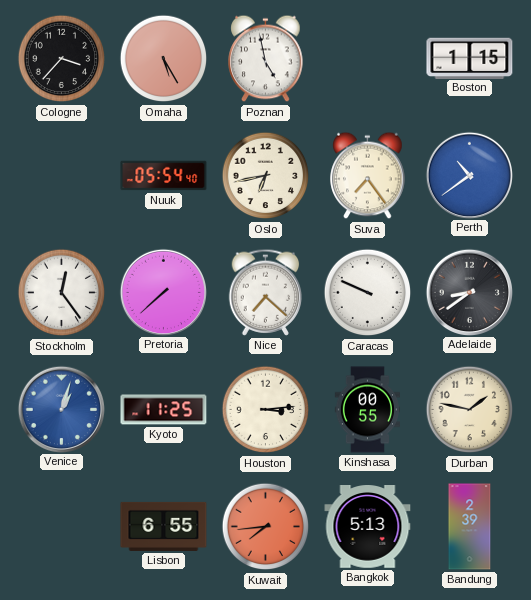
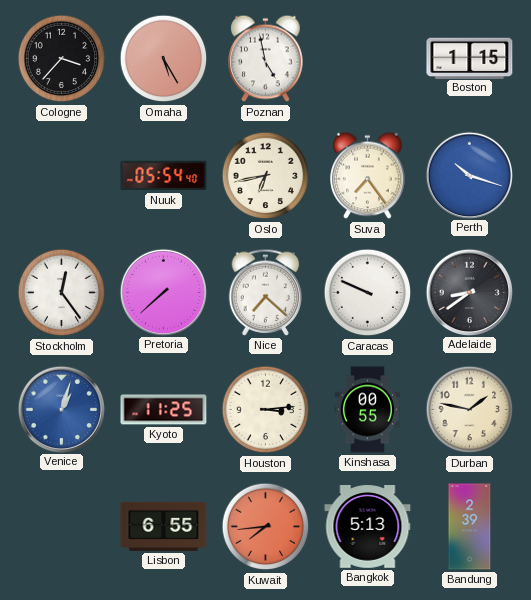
Perth: 10:39 -> 10:18 (469, 175)
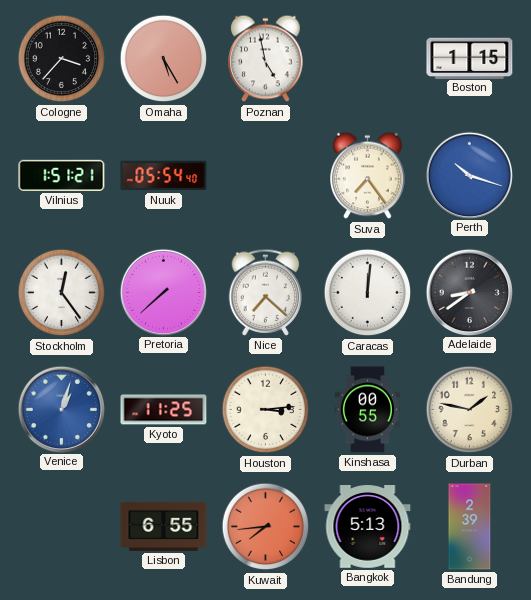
Vilnius: none -> 1:51 (62, 175)
Oslo: 6:43 -> none (266, 176)
Caracas: 9:49 -> 12:01 (368, 293)
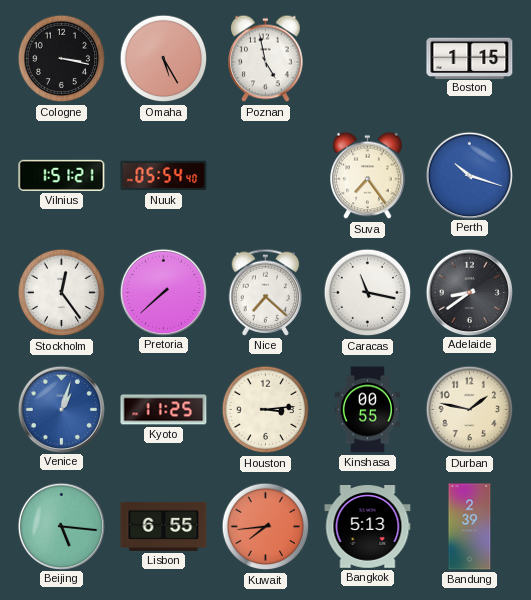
Cologne: 3:37 -> 3:17 (62, 59)
Caracas: 12:01 -> 11:17 (368, 293)
Beijing: none -> 5:16 (61, 526)
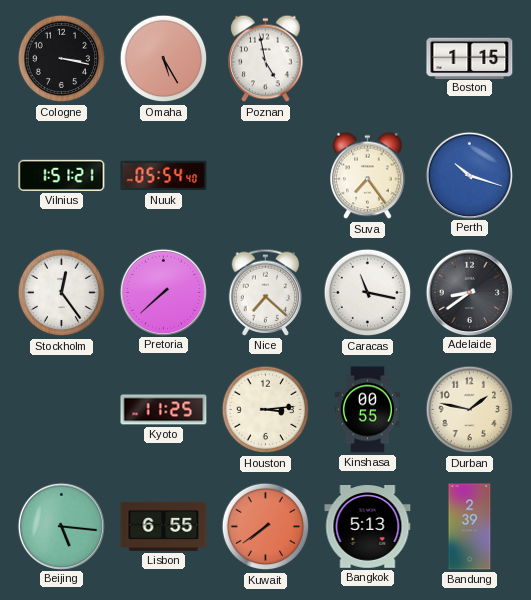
Venice: 1:03 -> none (61, 409)
Kuwait: 7:44 -> 7:39 (266, 527)
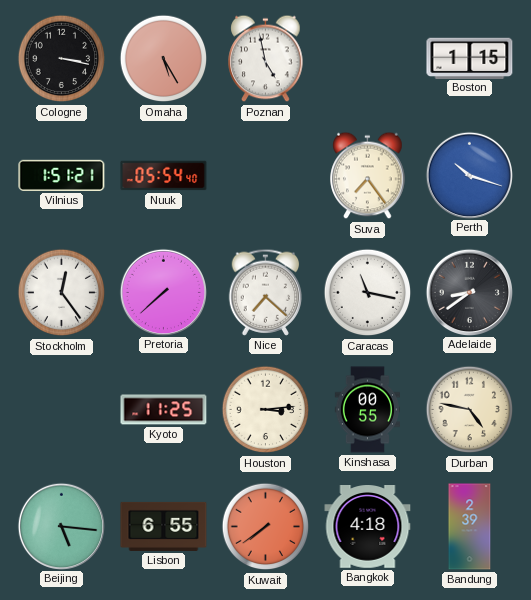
Durban: 1:47 -> 4:47 (470, 410)
Bangkok: 5:13 -> 4:18 (368, 527)
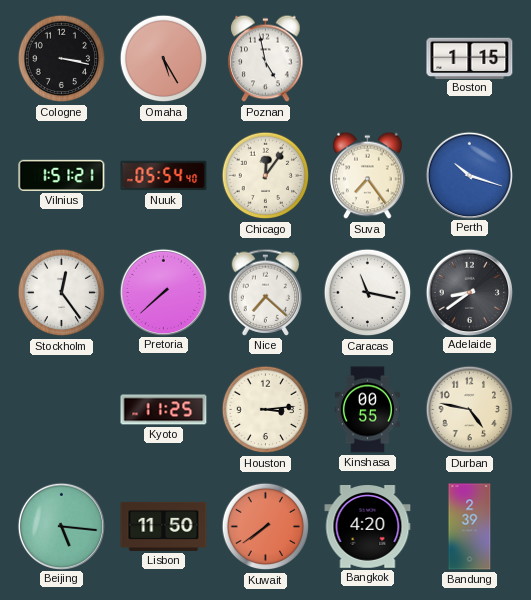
Chicago: none -> 12:06 (266, 176)
Lisbon: 6:55 -> 11:50 (164, 526)
Bangkok: 4:18 -> 4:20 (368, 527)
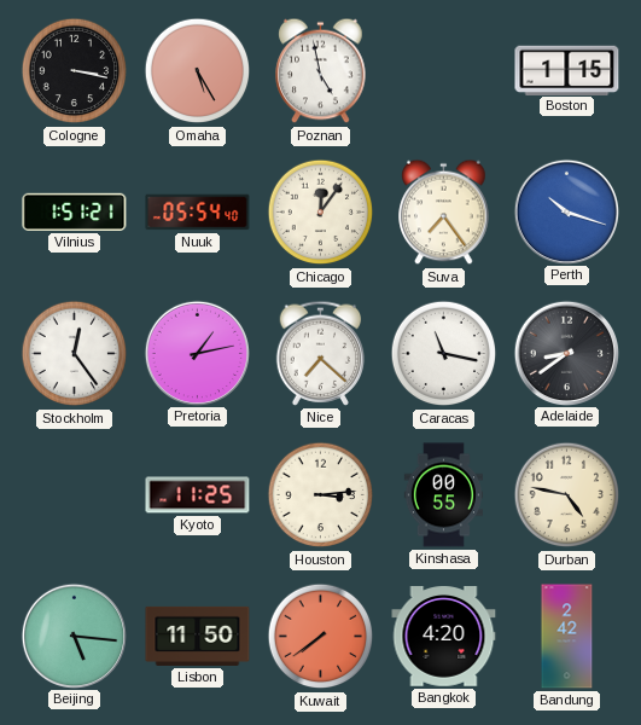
Pretoria: 7:38 -> 1:13 (197, 353)
Bandung: 2:39 -> 2:42 (567, 637)
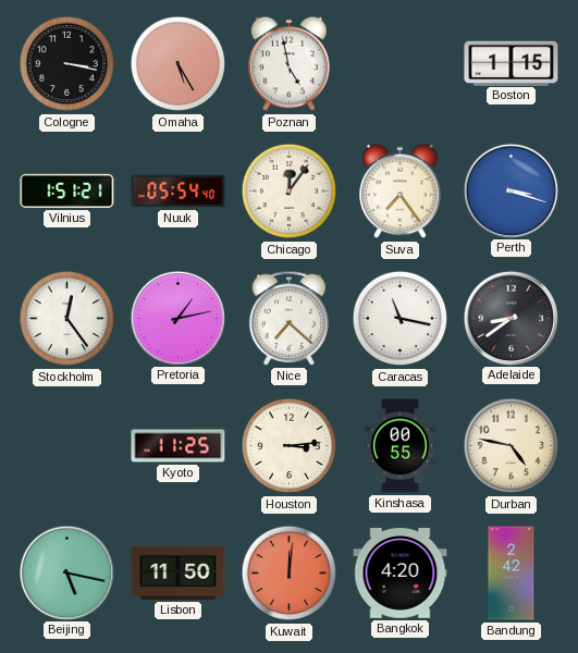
Perth: 10:18 -> 3:18 (511, 190)
Beijing: 5:16 -> 5:17 (66, 572)
Kuwait: 7:39 -> 12:01 (290, 574)
